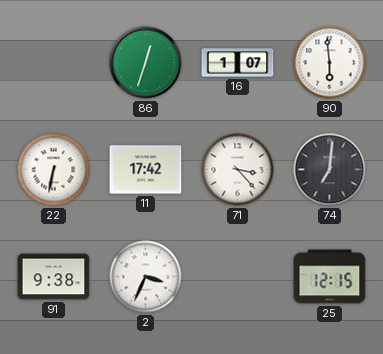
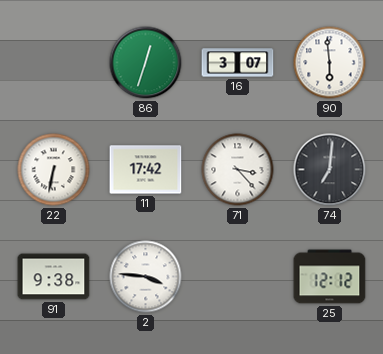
16: 1:07 -> 3:07 (238, 63)
2: 3:34 -> 3:46 (146, 277)
25: 12:15 -> 12:12 (330, 277)
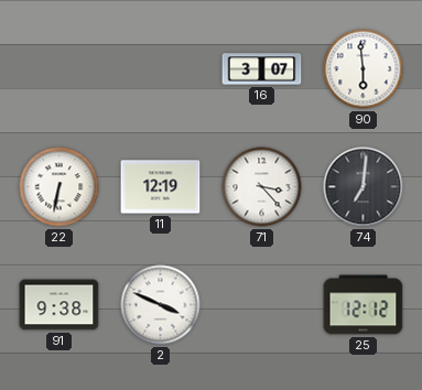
86: 12:33 -> none (146, 63)
11: 17:42 -> 12:19 (161, 187)
2: 3:46 -> 3:49 (161, 305)
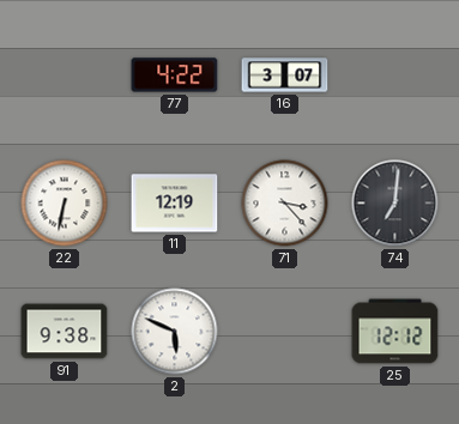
77: none -> 4:22 (175, 75)
90: 5:59 -> none (364, 69)
2: 3:49 -> 5:49 (175, 332)
